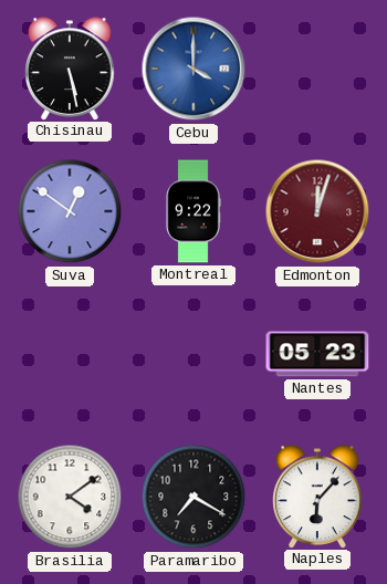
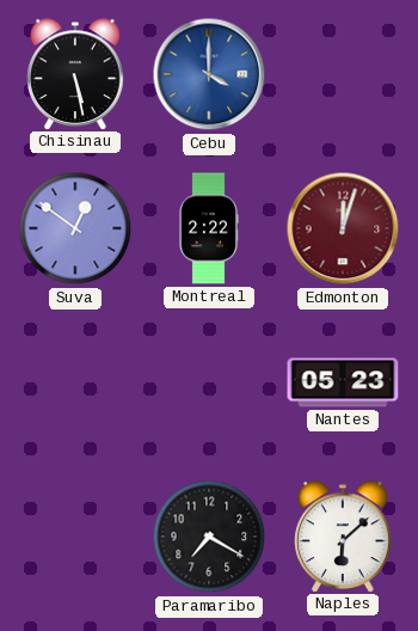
Montreal: 9:22 -> 2:22 (209, 228)
Brasilia: 4:09 -> none (70, 497)
Naples: 6:07 -> 6:08 (343, 537)
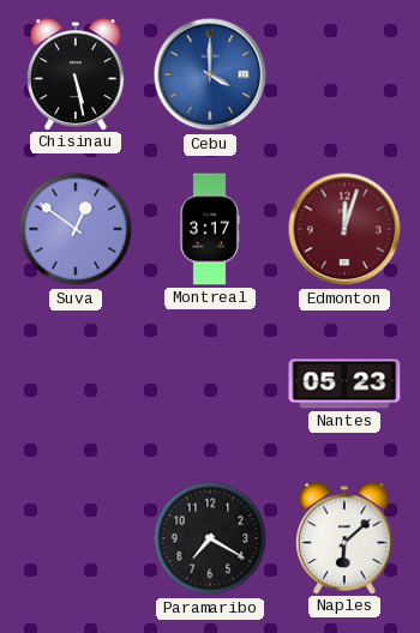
Montreal: 2:22 -> 3:17 (210, 229)
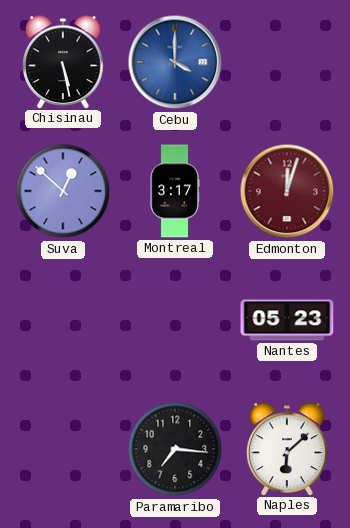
Suva: 12:51 -> 12:52 (63, 191)
Paramaribo: 7:20 -> 7:16 (175, 449)
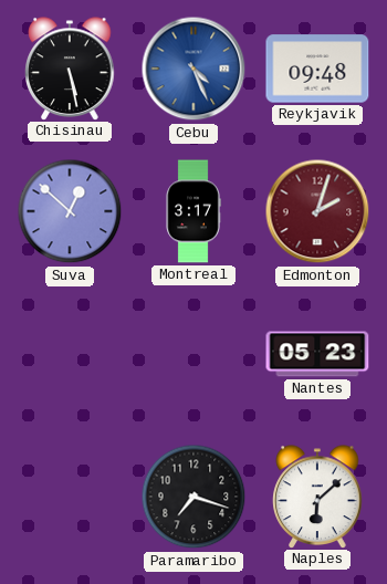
Cebu: 4:00 -> 4:26 (193, 69)
Reykjavik: none -> 09:48 (317, 69)
Edmonton: 12:03 -> 2:03 (317, 211)
Paramaribo: 7:16 -> 7:18 (193, 497)
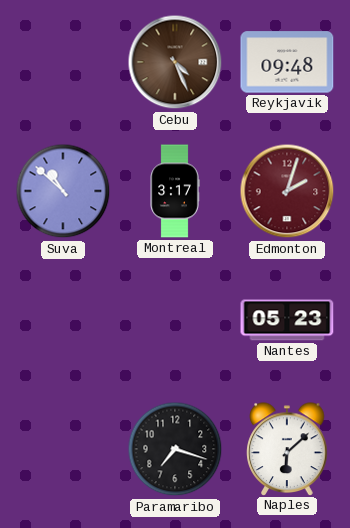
Chisinau: 5:28 -> none (70, 69)
Cebu dial: blue -> brown (175, 62)
Suva: 12:52 -> 10:52 (63, 191)
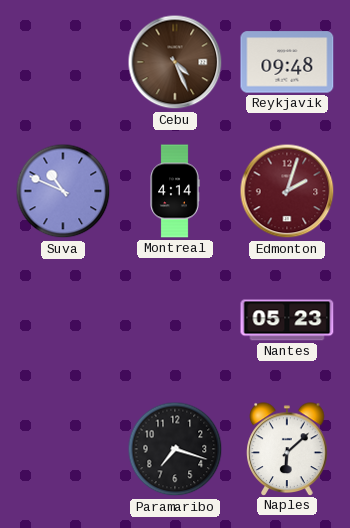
Suva: 10:52 -> 10:49 (63, 191)
Montreal: 3:17 -> 4:14 (175, 191)
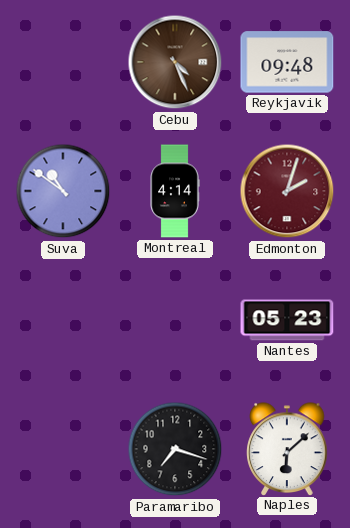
Suva: 10:49 -> 10:51 (63, 191)
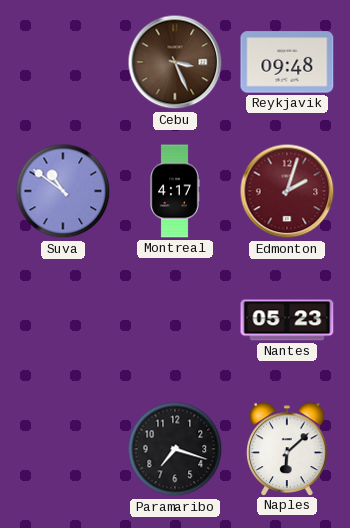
Cebu: 4:26 -> 3:26 (175, 62)
Montreal: 4:14 -> 4:17 (175, 191)
